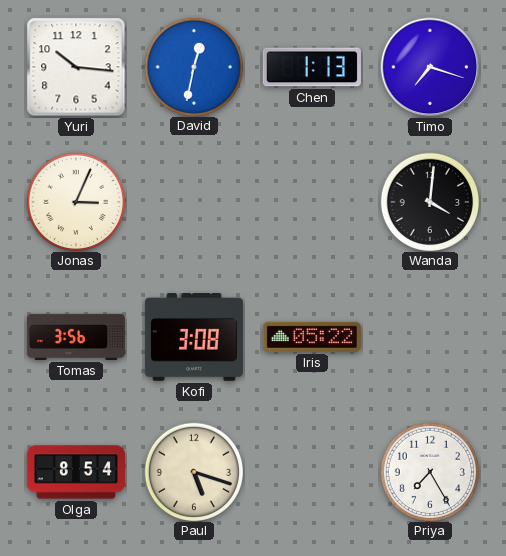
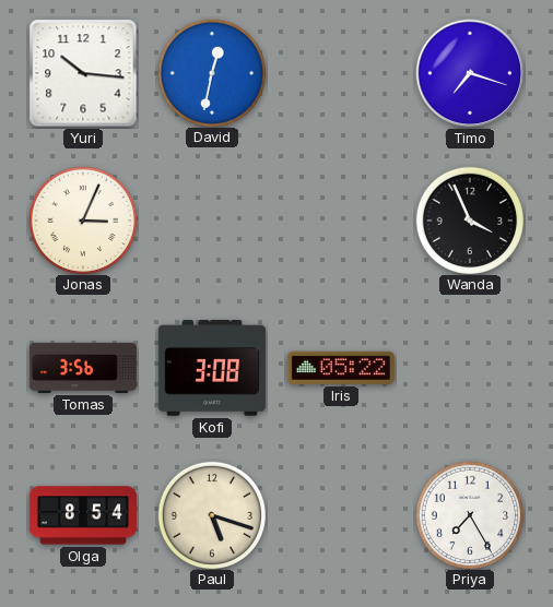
Chen: 1:13 -> none (312, 67)
Wanda: 4:01 -> 3:56 (469, 219)
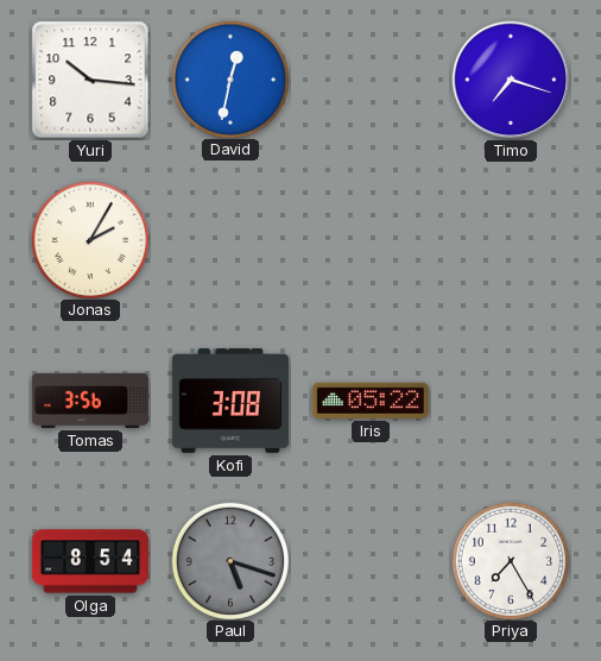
Jonas: 3:04 -> 2:05 (89, 239)
Wanda: 3:56 -> none (469, 219)
Paul dial: cream -> grey (229, 560)
